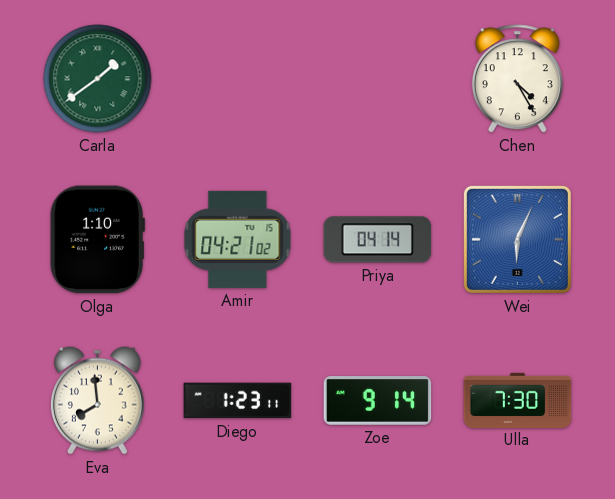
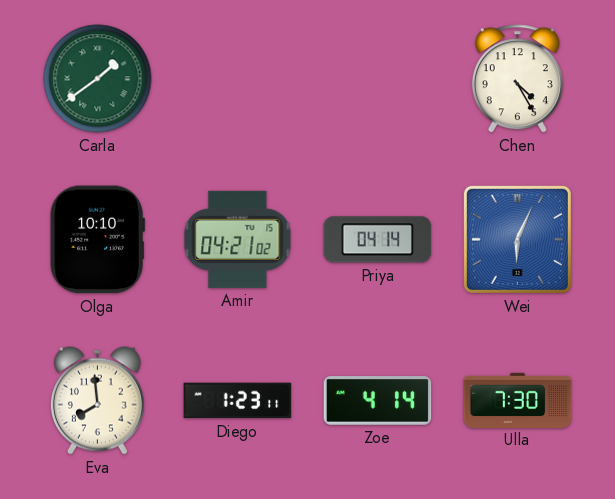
Olga: 1:10 -> 10:10 (97, 240)
Zoe: 9:14 -> 4:14 (378, 401)
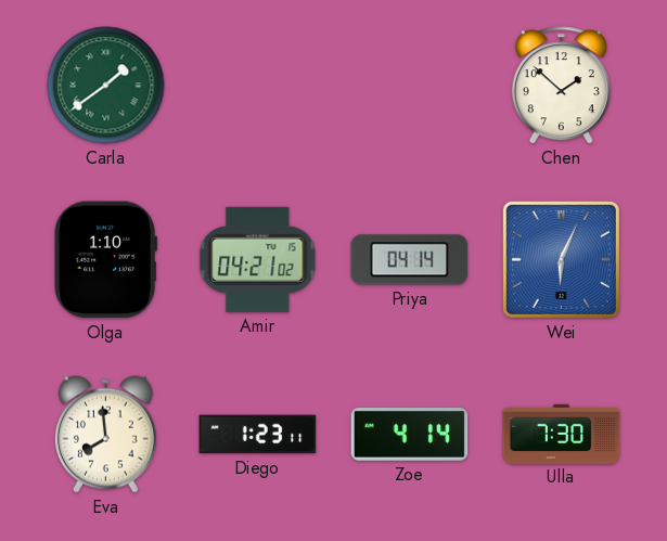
Chen: 4:25 -> 1:52 (561, 86)
Olga: 10:10 -> 1:10 (105, 260)
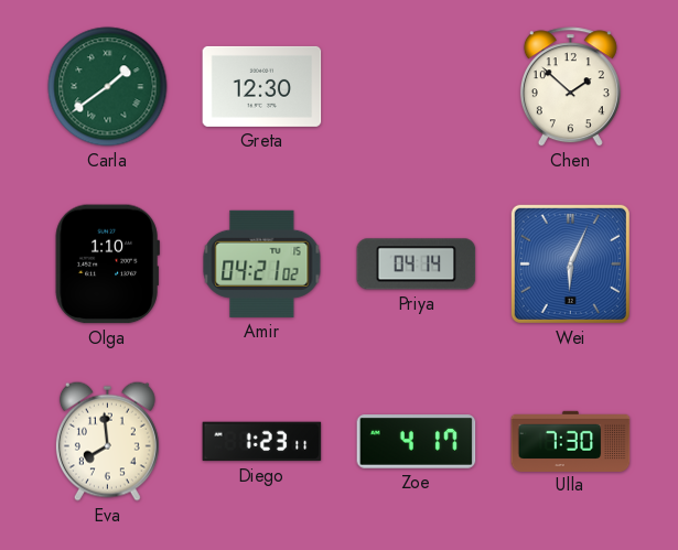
Greta: none -> 12:30 (262, 86)
Zoe: 4:14 -> 4:17 (417, 442)
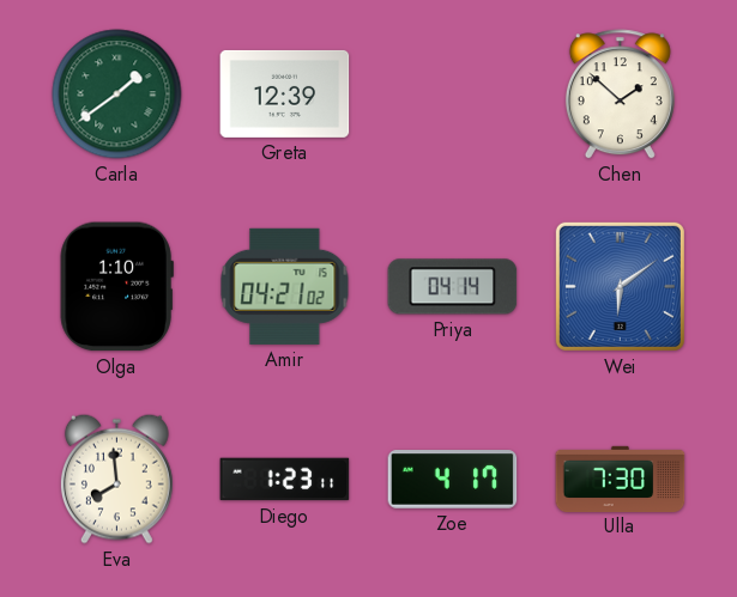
Greta: 12:30 -> 12:39 (285, 93)
Wei: 6:04 -> 6:09 (620, 286)
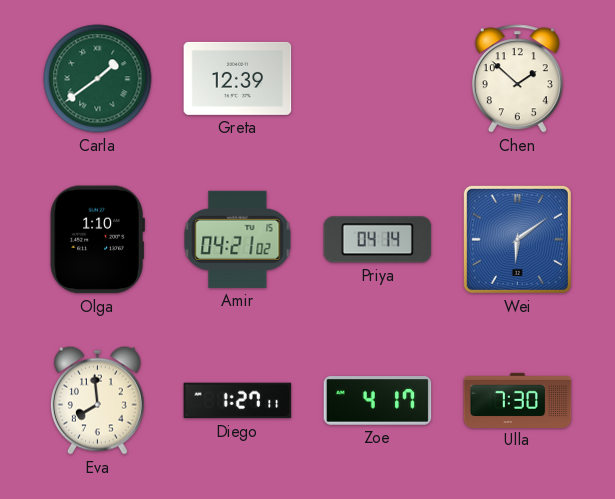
Diego: 1:23 -> 1:27 (238, 401)
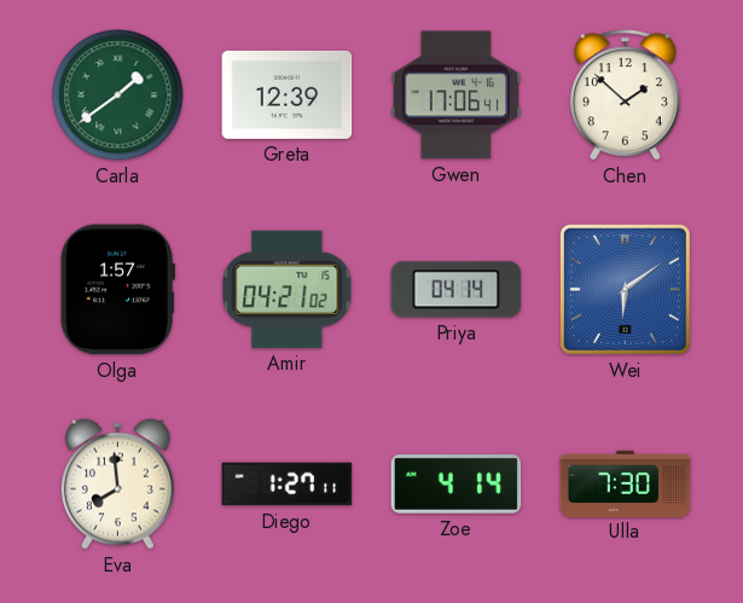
Gwen: none -> 17:06 (457, 95)
Olga: 1:10 -> 1:57 (117, 290)
Zoe: 4:17 -> 4:14 (457, 485)
